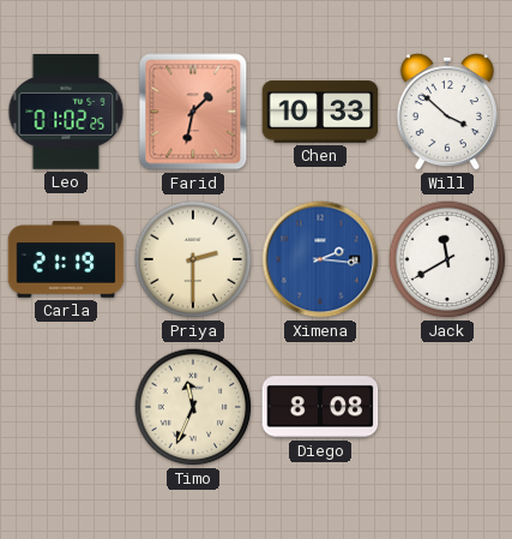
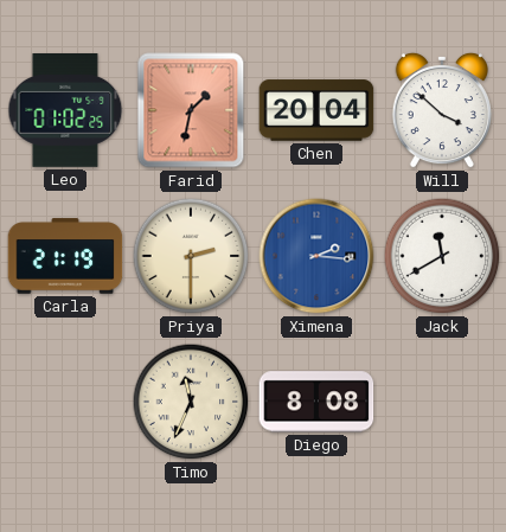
Chen: 10:33 -> 20:04 (316, 110)
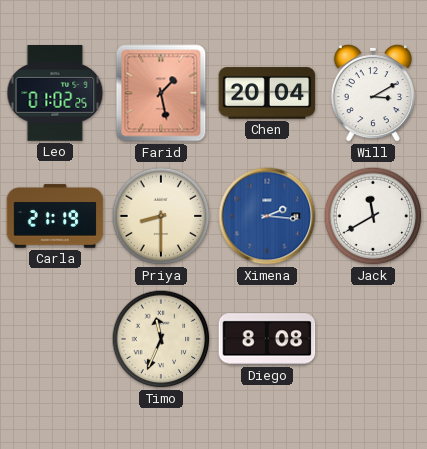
Farid: 1:32 -> 1:28 (161, 93)
Will: 3:52 -> 3:10 (373, 93)
Priya: 2:30 -> 8:30 (161, 216)
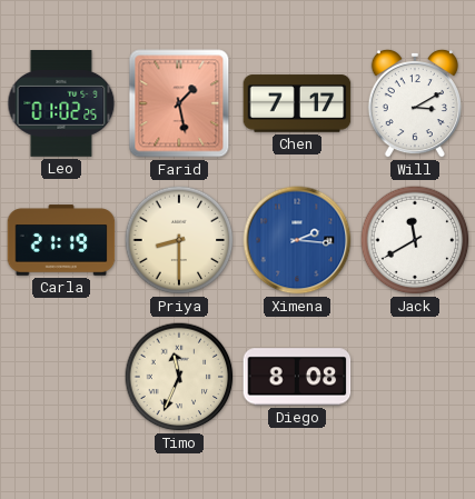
Chen: 20:04 -> 7:17 (297, 103)
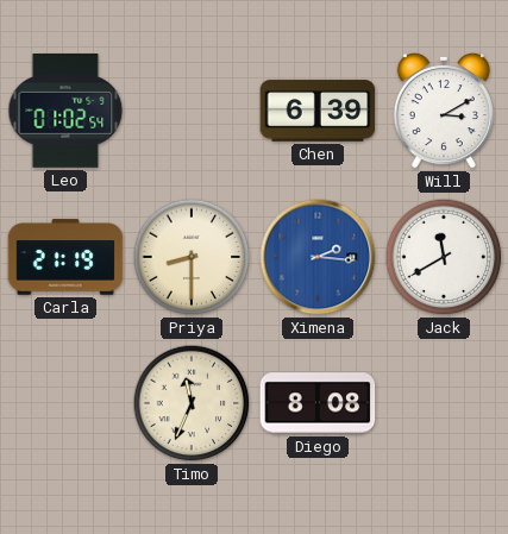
Leo: 01:02:25 -> 01:02:54 (65, 112)
Farid: 1:28 -> none (179, 103)
Chen: 7:17 -> 6:39 (318, 111)
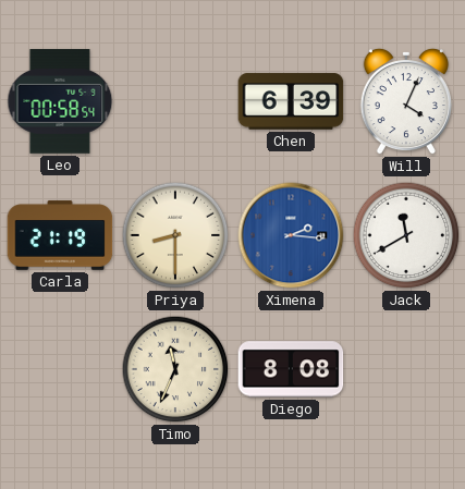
Leo: 01:02 -> 00:58 (60, 102)
Will: 3:10 -> 4:04 (406, 101)
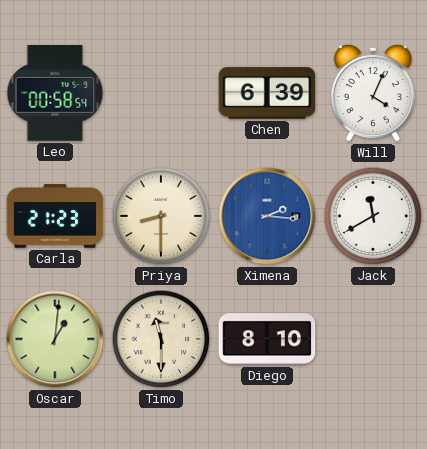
Carla: 21:19 -> 21:23 (55, 216)
Oscar: none -> 1:01 (55, 339)
Timo: 11:34 -> 11:30 (161, 339)
Diego: 8:08 -> 8:10 (267, 339)
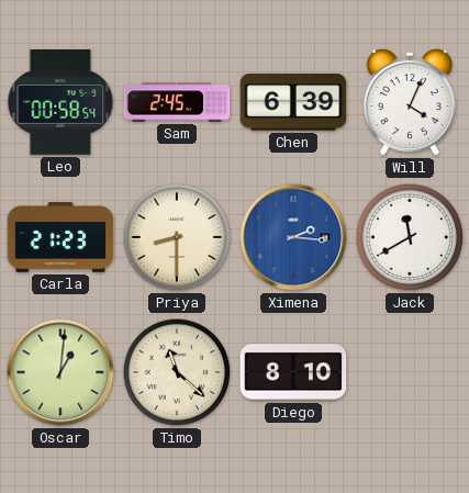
Sam: none -> 2:45 (177, 102)
Timo: 11:30 -> 11:22 (177, 372)
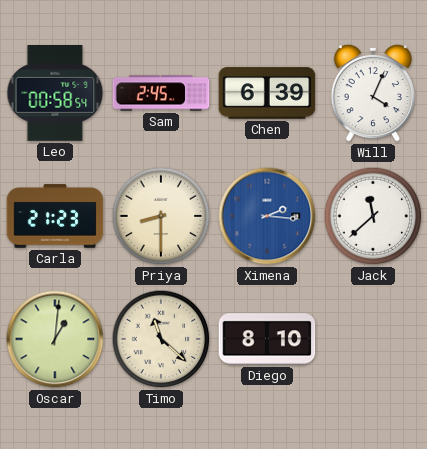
Jack: 11:40 -> 11:38 (373, 216)
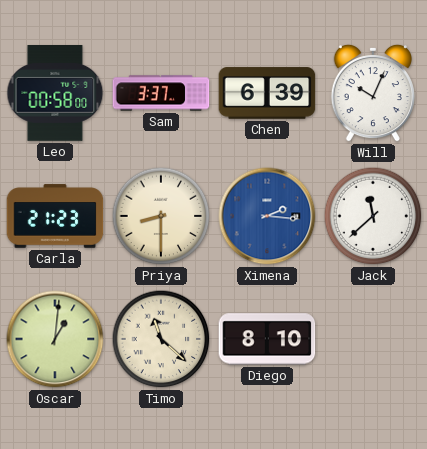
Leo: 00:58:54 -> 00:58:00 (55, 94)
Sam: 2:45 -> 3:37 (161, 93)
Will: 4:04 -> 10:04 (373, 93)
